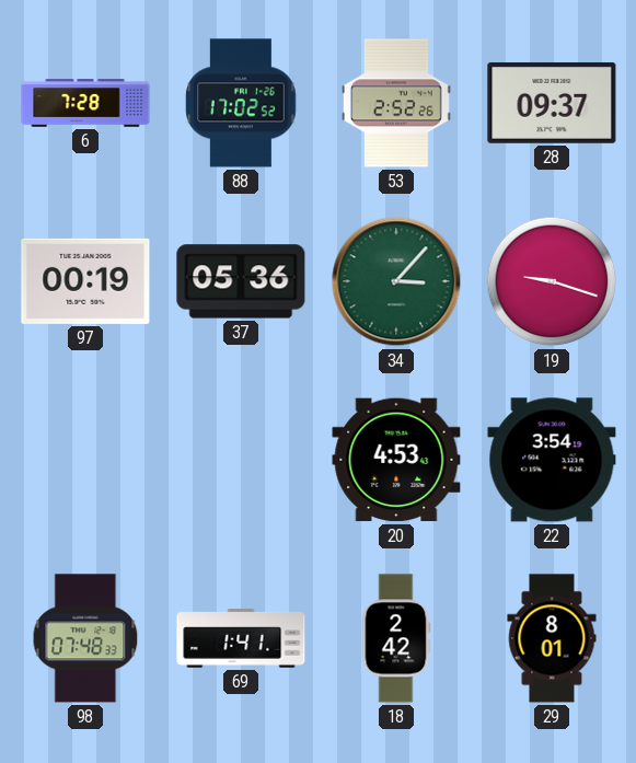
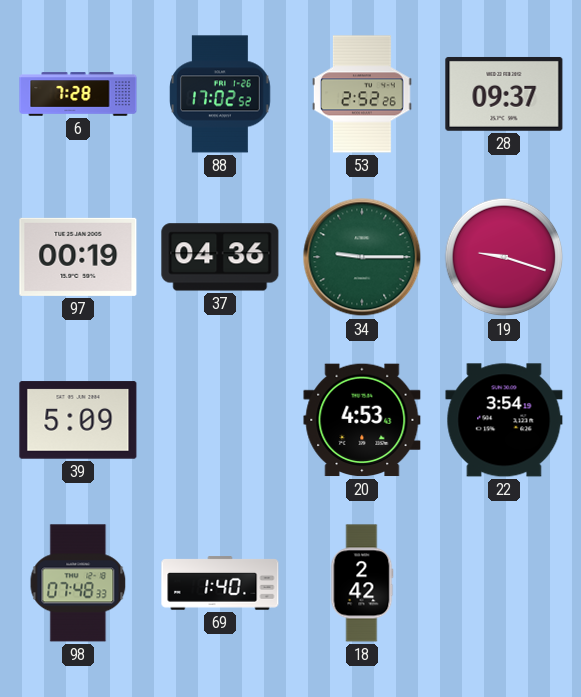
37: 05:36 -> 04:36 (220, 257)
34: 3:07 -> 9:15 (362, 257)
39: none -> 5:09 (78, 420)
69: 1:41 -> 1:40 (220, 583)
29: 8:01 -> none (552, 638)
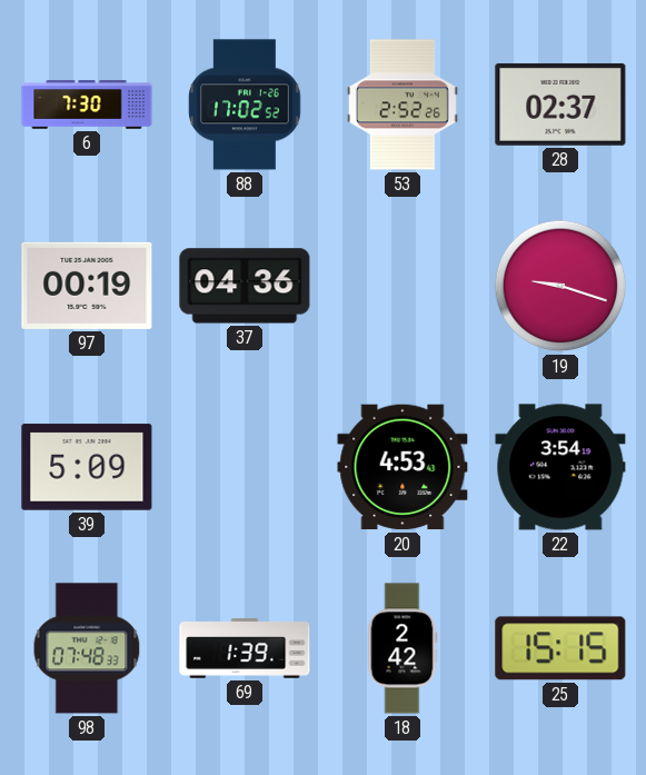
6: 7:28 -> 7:30 (87, 105)
28: 09:37 -> 02:37 (560, 105)
34: 9:15 -> none (362, 257)
69: 1:40 -> 1:39 (245, 648)
25: none -> 15:15 (560, 648)
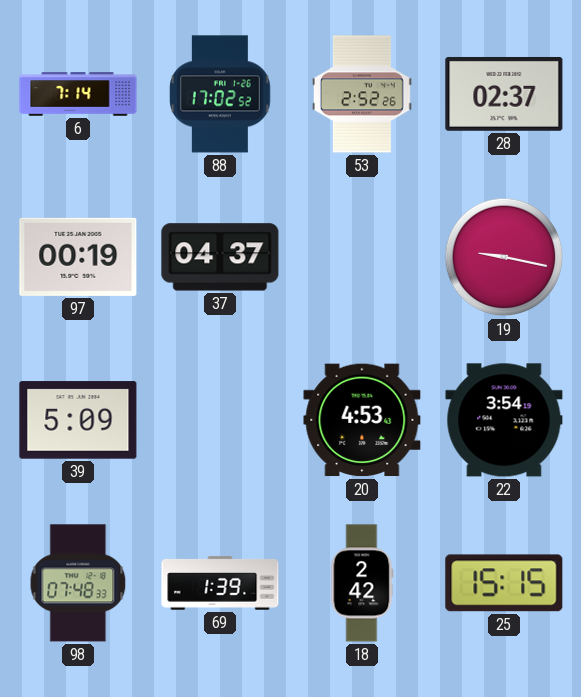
6: 7:30 -> 7:14 (78, 94)
37: 04:36 -> 04:37 (220, 257)
19: 9:18 -> 9:17 (504, 257)
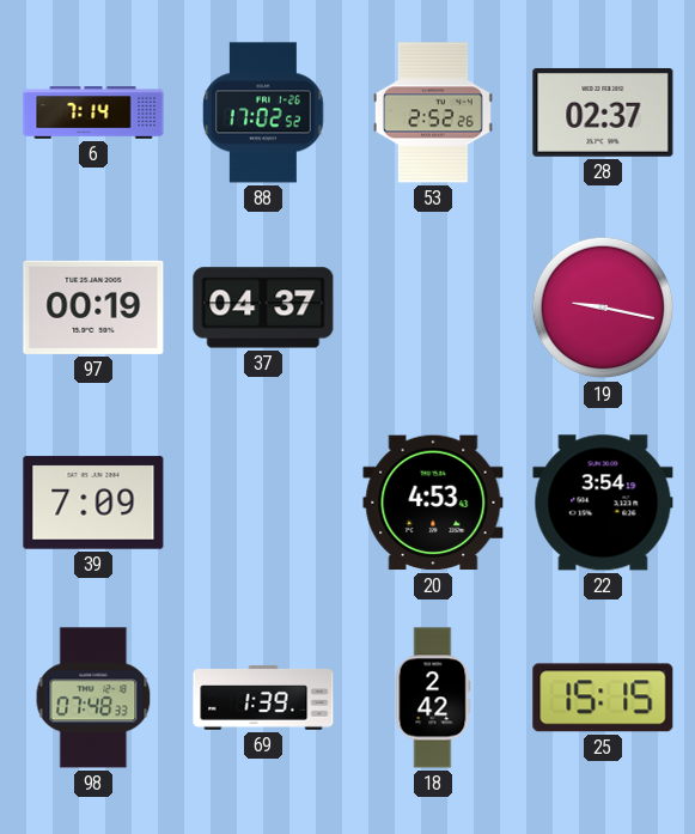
39: 5:09 -> 7:09 (93, 503)
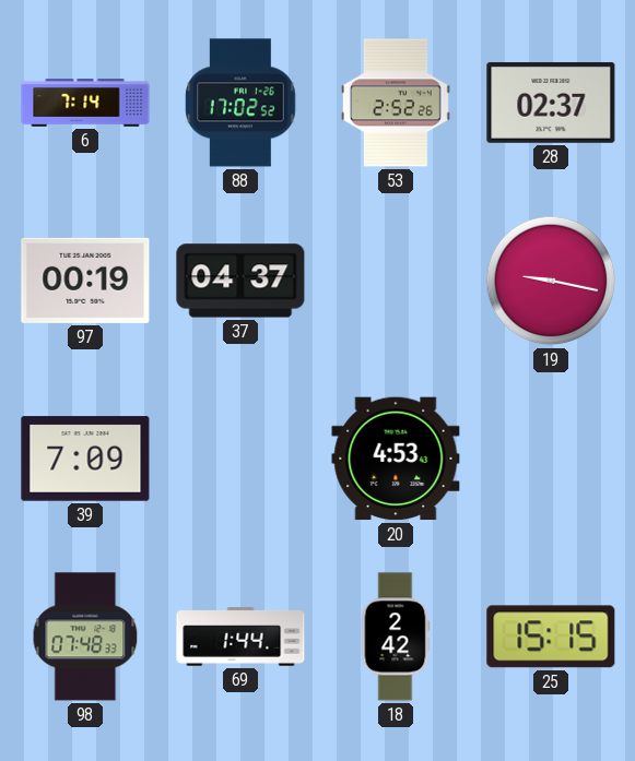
22: 3:54 -> none (603, 503)
69: 1:39 -> 1:44 (240, 637)
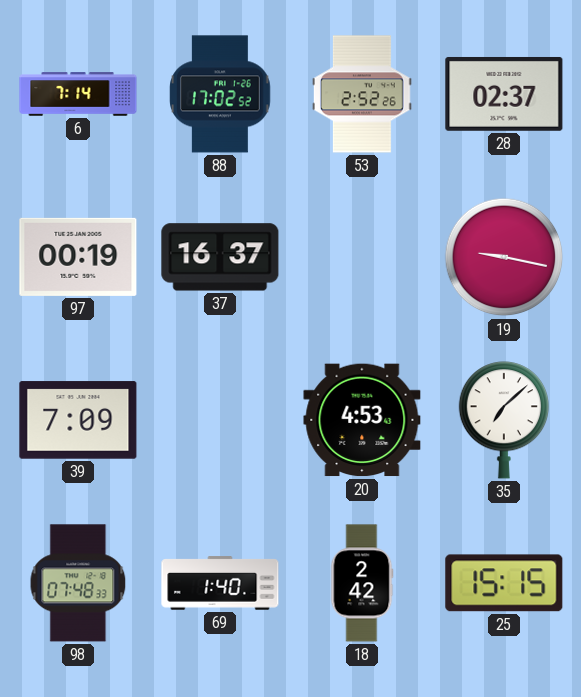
37: 04:37 -> 16:37 (220, 257)
35: none -> 7:08 (503, 420)
69: 1:44 -> 1:40 (220, 583)
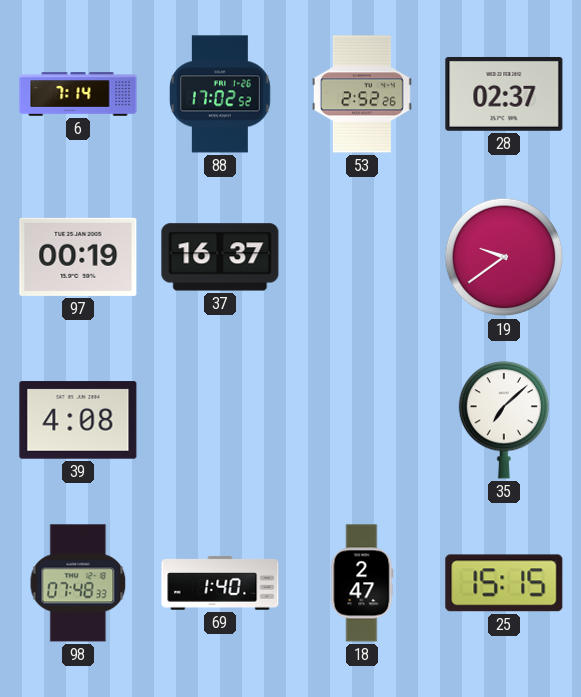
19: 9:17 -> 9:39 (504, 257)
39: 7:09 -> 4:08 (78, 420)
20: 4:53 -> none (362, 420)
18: 2:42 -> 2:47 (362, 583)
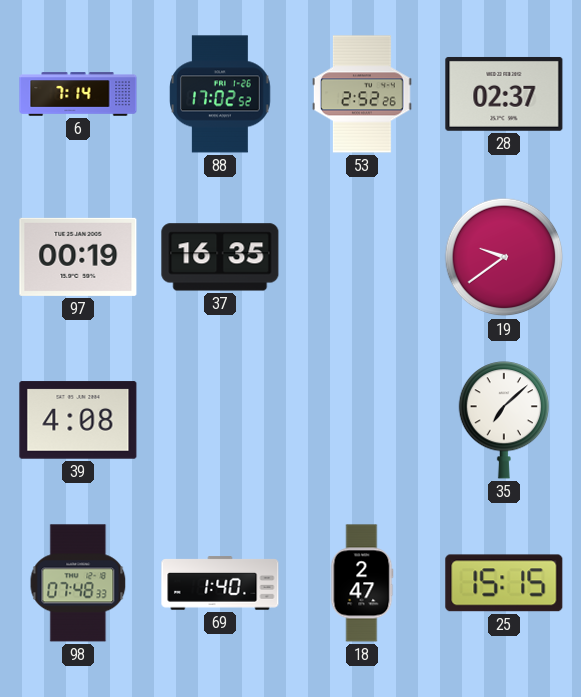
37: 16:37 -> 16:35 (220, 257)
